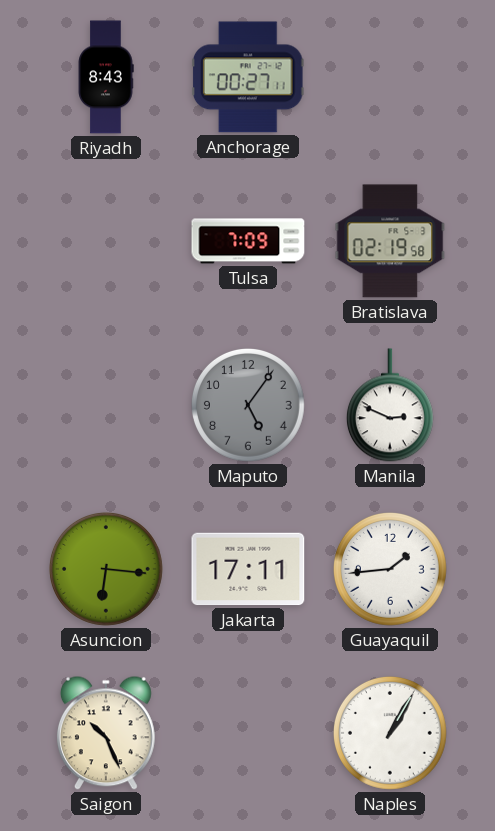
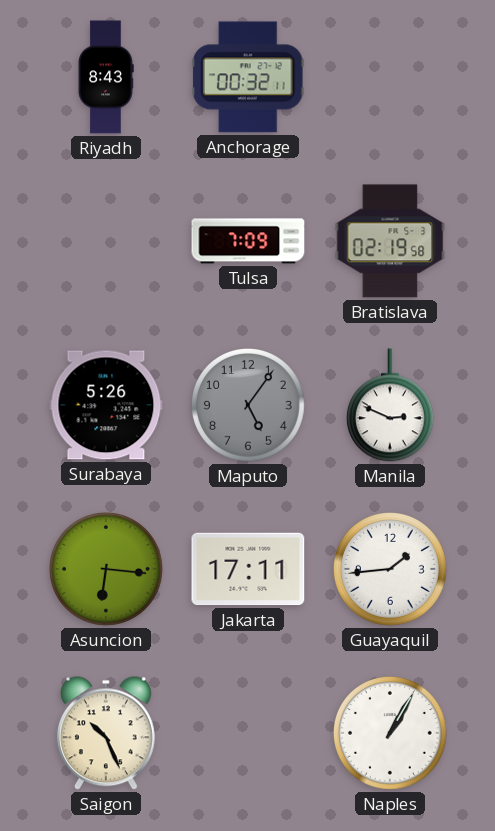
Anchorage: 00:27 -> 00:32 (248, 77)
Surabaya: none -> 5:26 (106, 405)
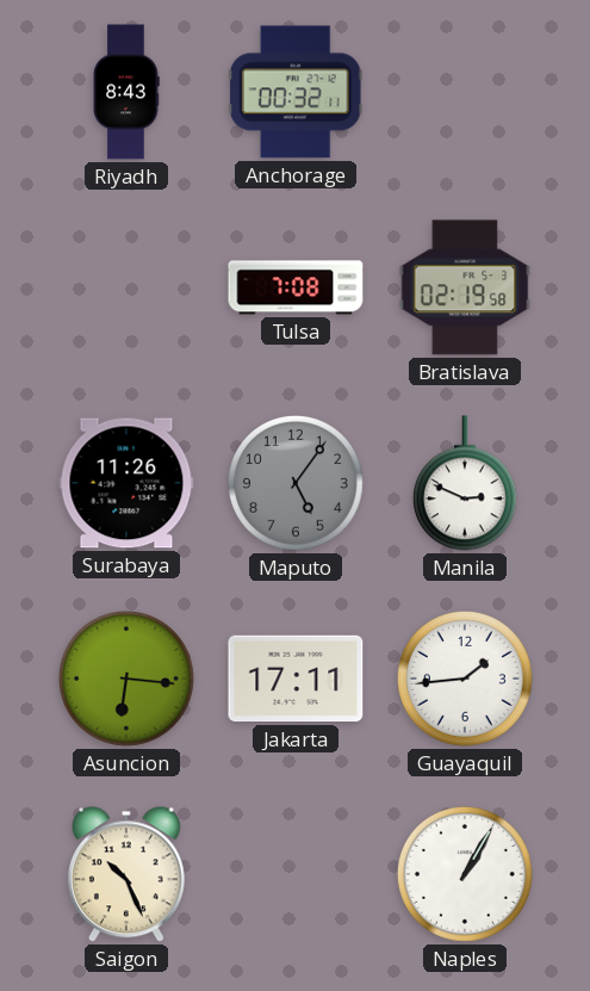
Tulsa: 7:09 -> 7:08 (296, 287)
Surabaya: 5:26 -> 11:26 (126, 483)
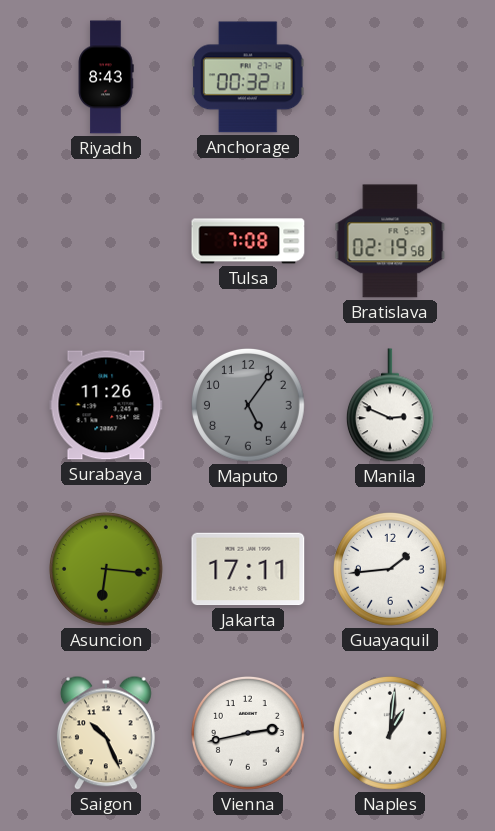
Vienna: none -> 2:43 (248, 733)
Naples: 1:05 -> 1:01 (390, 733)
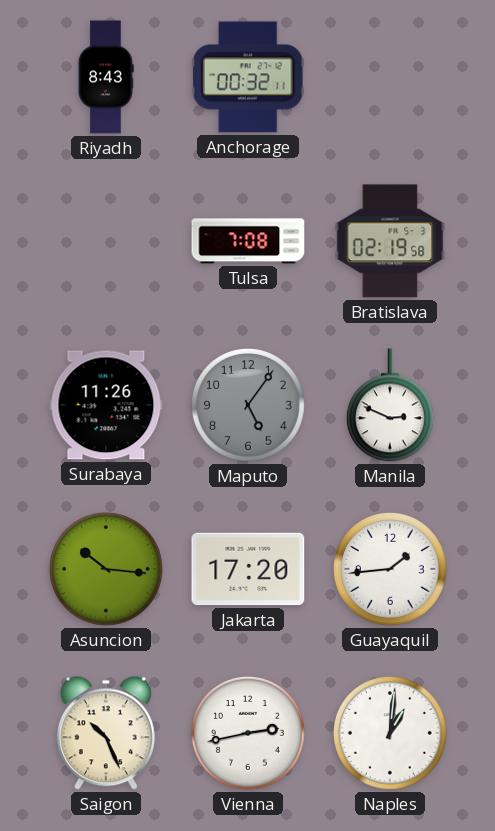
Asuncion: 6:16 -> 10:16 (106, 569)
Jakarta: 17:11 -> 17:20 (248, 569)
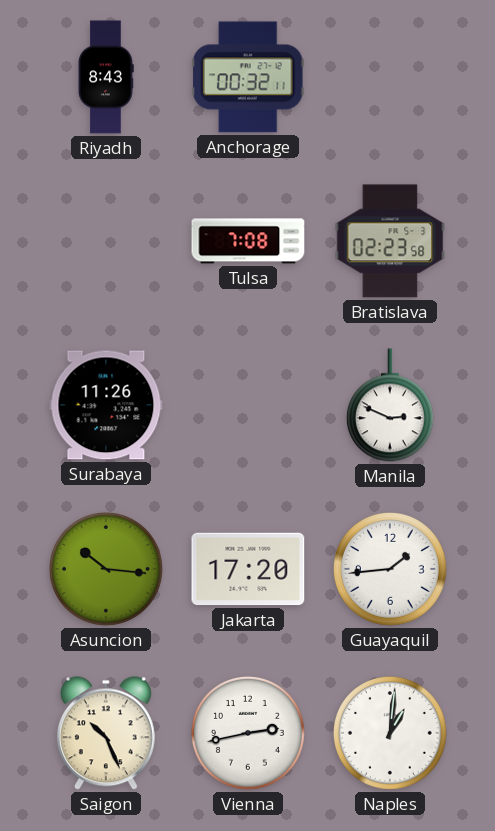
Bratislava: 02:19 -> 02:23 (390, 241)
Maputo: 5:06 -> none (248, 405)
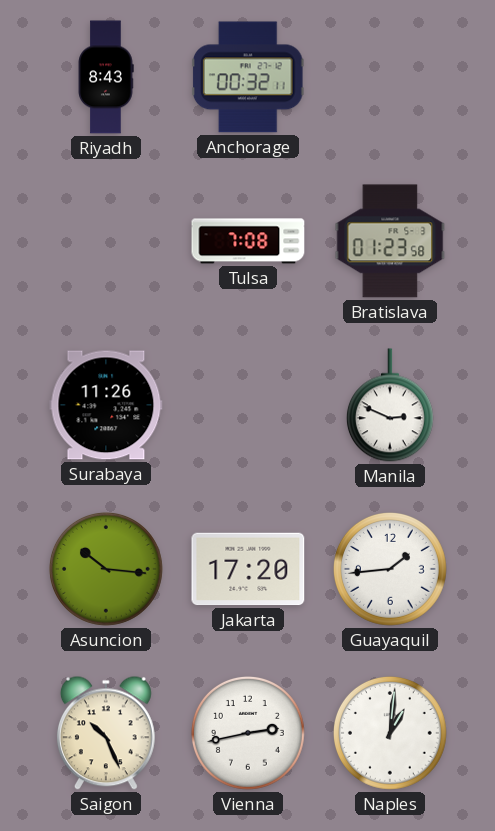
Bratislava: 02:23 -> 01:23 (390, 241)
